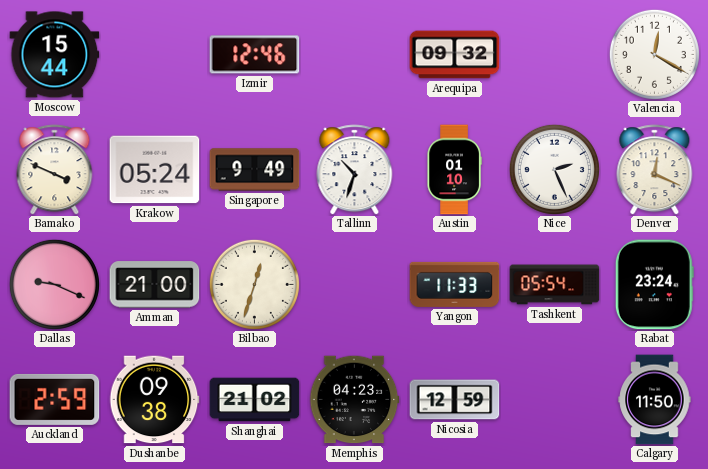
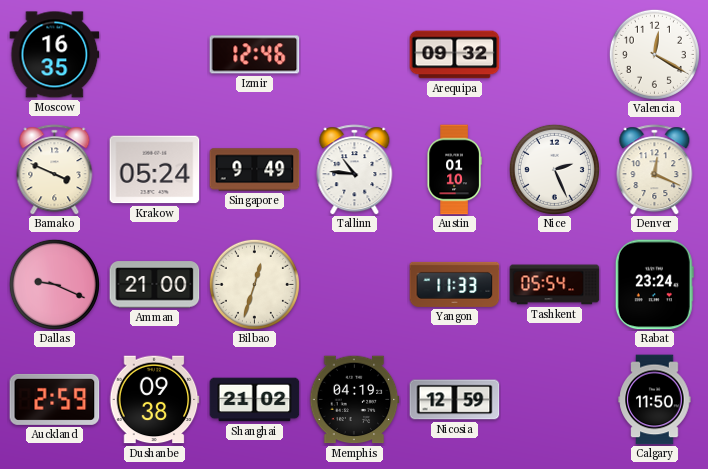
Moscow: 15:44 -> 16:35 (55, 55)
Tallinn: 10:33 -> 10:46 (355, 170)
Memphis: 04:23 -> 04:19 (354, 400)
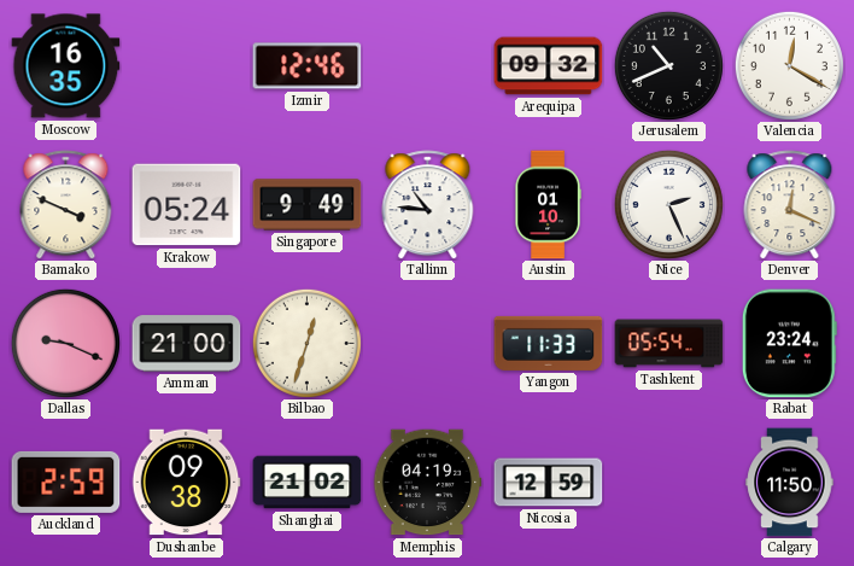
Jerusalem: none -> 10:41 (668, 65)
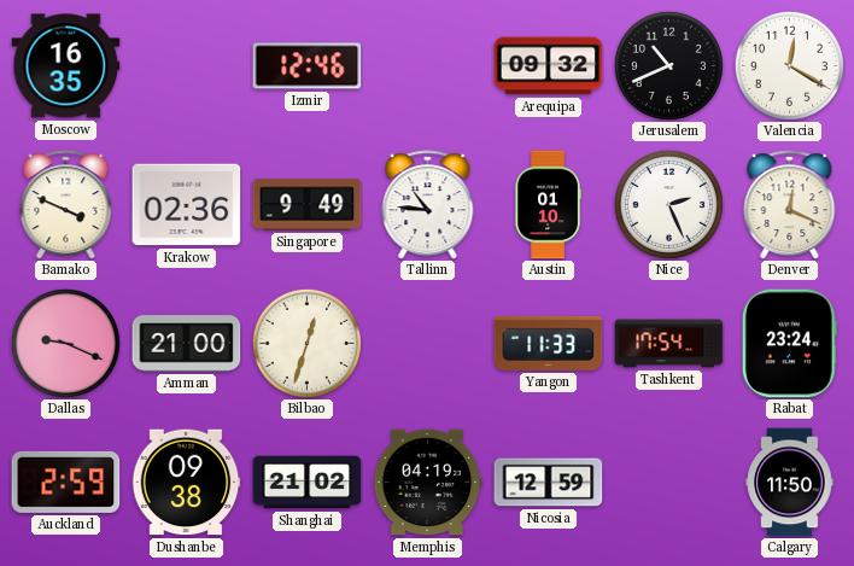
Krakow: 05:24 -> 02:36 (187, 205)
Tashkent: 05:54 -> 17:54 (669, 344)
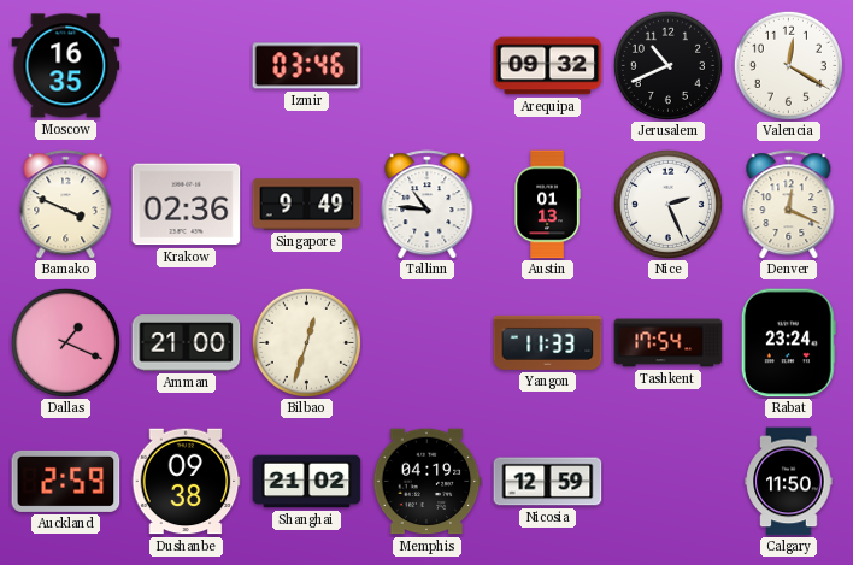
Izmir: 12:46 -> 03:46 (307, 66)
Austin: 01:10 -> 01:13 (547, 205)
Dallas: 9:19 -> 1:19 (65, 342)
